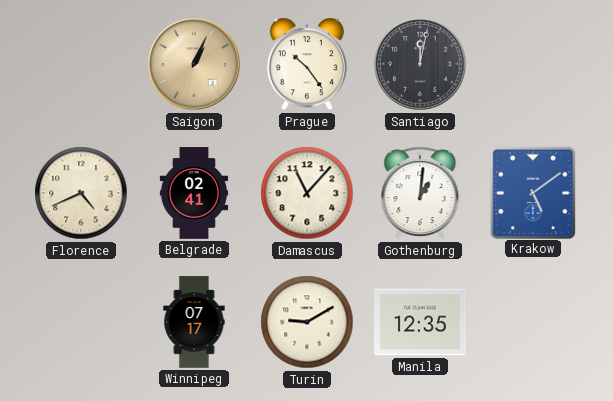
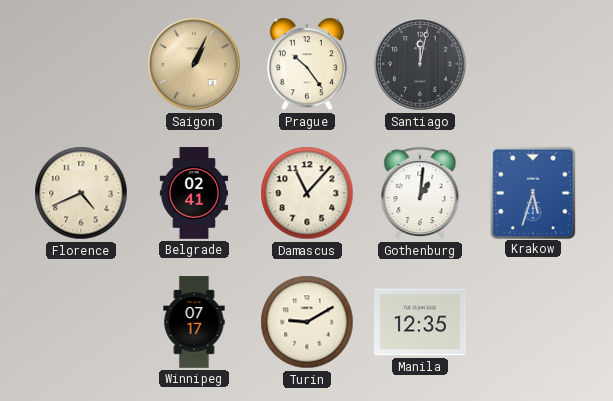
Krakow: 5:09 -> 5:33 (532, 192)
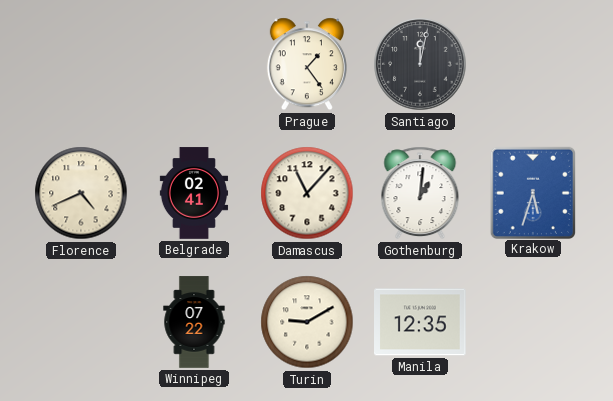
Saigon: 1:04 -> none (194, 64)
Prague: 10:24 -> 1:24 (307, 64)
Winnipeg: 07:17 -> 07:22 (194, 322)
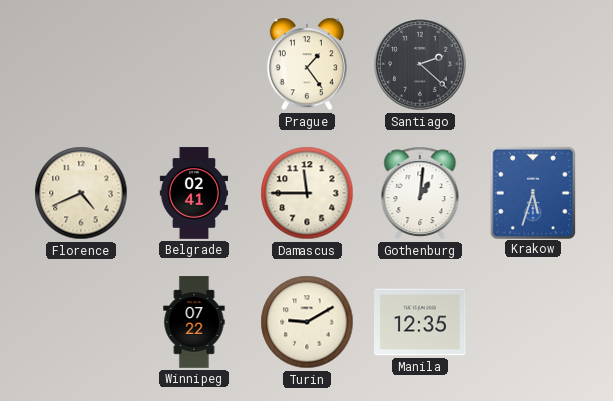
Santiago: 12:02 -> 2:22 (420, 64)
Damascus: 11:07 -> 11:45 (307, 193)
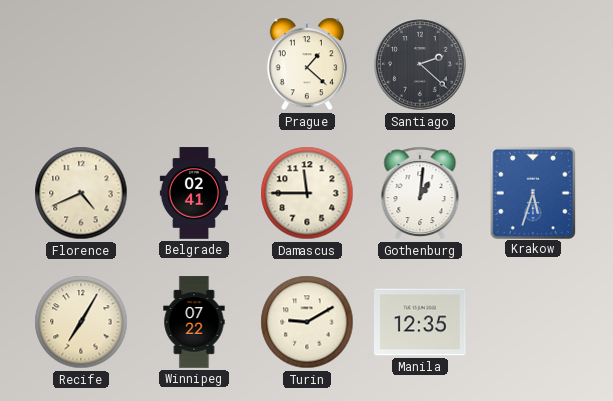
Prague: 1:24 -> 1:22 (307, 64)
Recife: none -> 7:05 (81, 322)
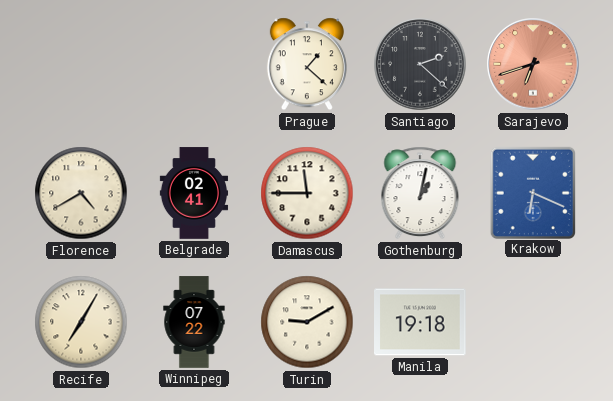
Sarajevo: none -> 6:42 (533, 64)
Florence: 4:41 -> 4:40 (81, 193)
Gothenburg: 1:01 -> 1:02 (420, 193)
Krakow: 5:33 -> 6:19 (532, 192)
Manila: 12:35 -> 19:18 (421, 322)
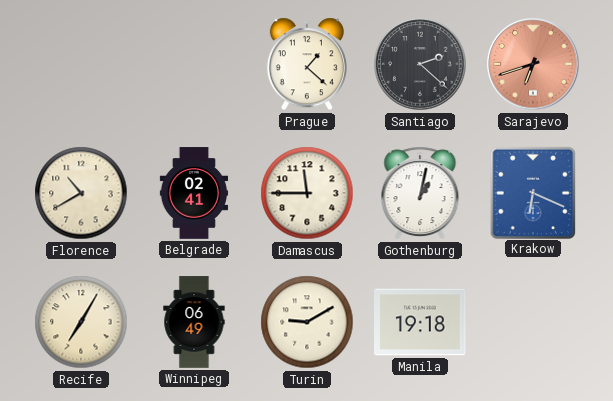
Florence: 4:40 -> 10:40 (81, 193)
Winnipeg: 07:22 -> 06:49 (194, 322)
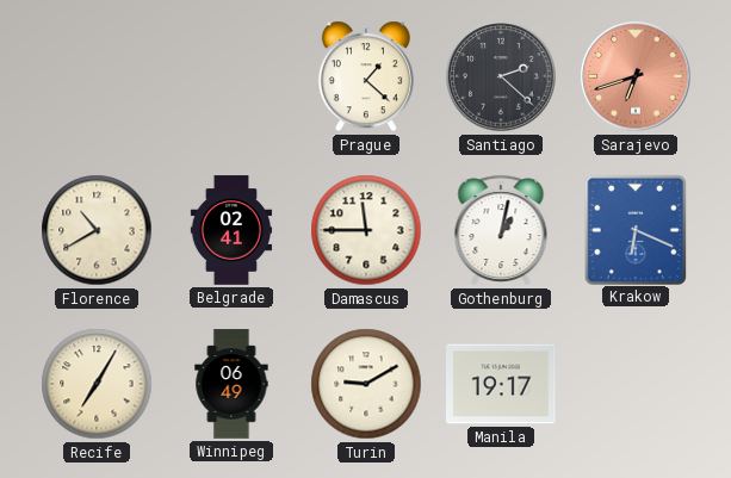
Manila: 19:18 -> 19:17 (502, 384)
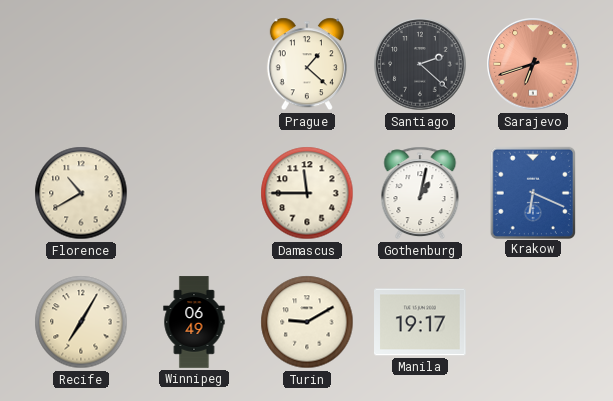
Belgrade: 02:41 -> none (231, 230)
